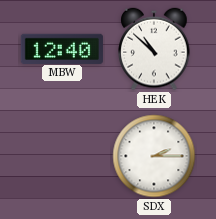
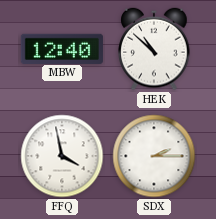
FFQ: none -> 3:58 (62, 156)
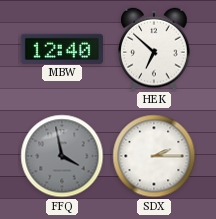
HEK: 10:52 -> 6:52 (154, 49)
FFQ dial: white -> grey (62, 156)
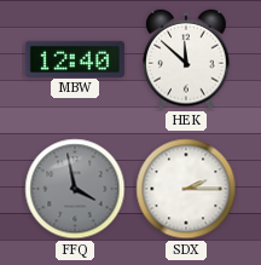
HEK: 6:52 -> 11:52 (186, 59)
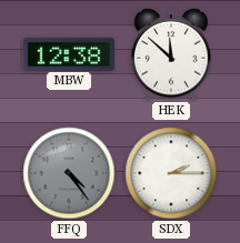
MBW: 12:40 -> 12:38 (69, 53)
FFQ: 3:58 -> 4:24 (69, 173)
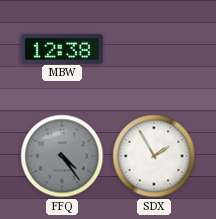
HEK: 11:52 -> none (171, 54)
SDX: 2:15 -> 1:55 (154, 156)
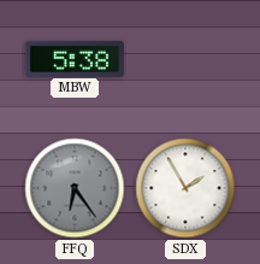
MBW: 12:38 -> 5:38 (75, 58)
FFQ: 4:24 -> 6:24 (75, 188)
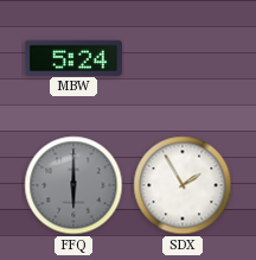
MBW: 5:38 -> 5:24 (73, 57)
FFQ: 6:24 -> 6:00 (73, 185)
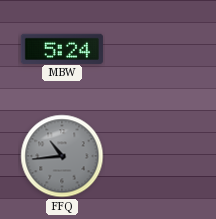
FFQ: 6:00 -> 10:44 (62, 156)
SDX: 1:55 -> none (183, 185)
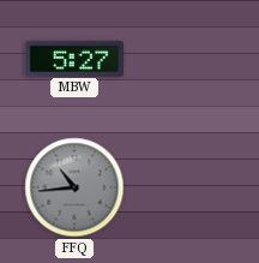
MBW: 5:24 -> 5:27 (74, 58)
